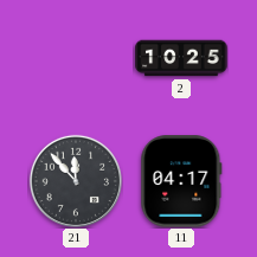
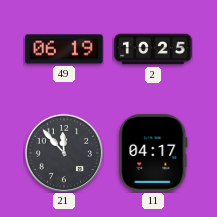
49: none -> 06:19 (64, 49)
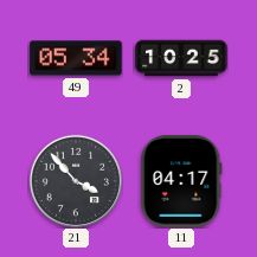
49: 06:19 -> 05:34 (76, 58)
21: 11:53 -> 3:53 (76, 181)
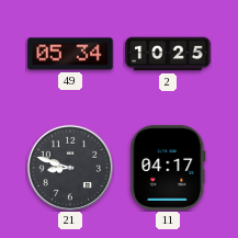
21: 3:53 -> 8:48 (70, 168)
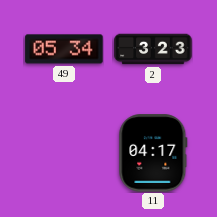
2: 10:25 -> 3:23 (153, 49)
21: 8:48 -> none (70, 168)
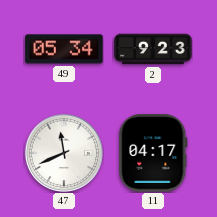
2: 3:23 -> 9:23 (153, 49)
47: none -> 11:41 (64, 153)
